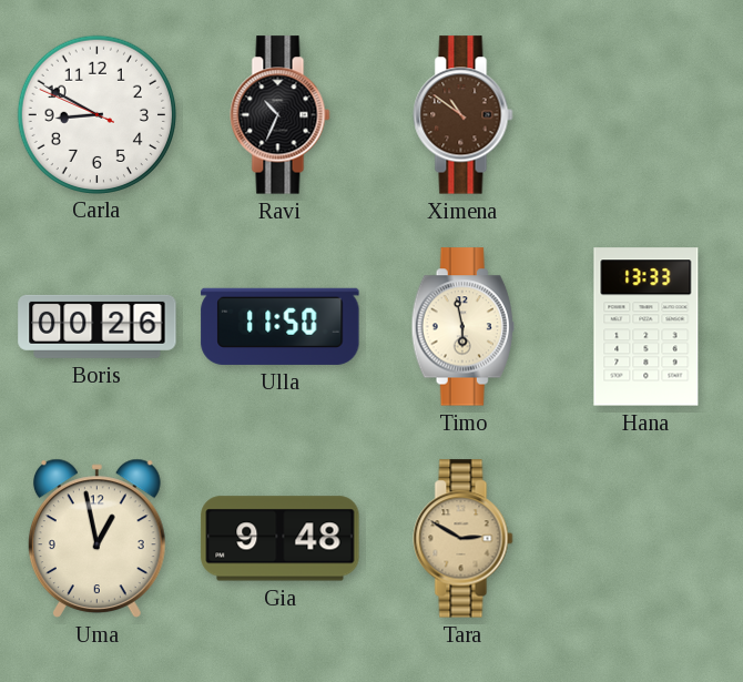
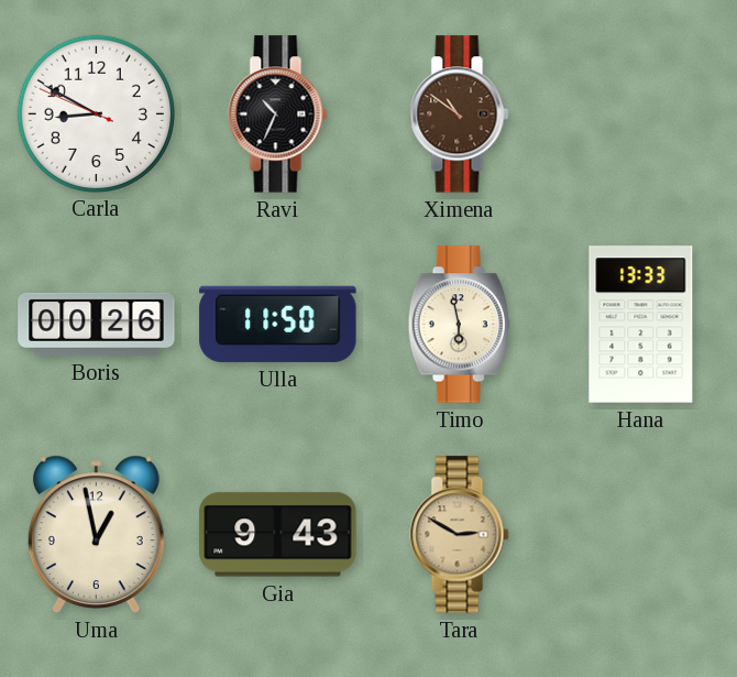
Gia: 9:48 -> 9:43 (278, 535)
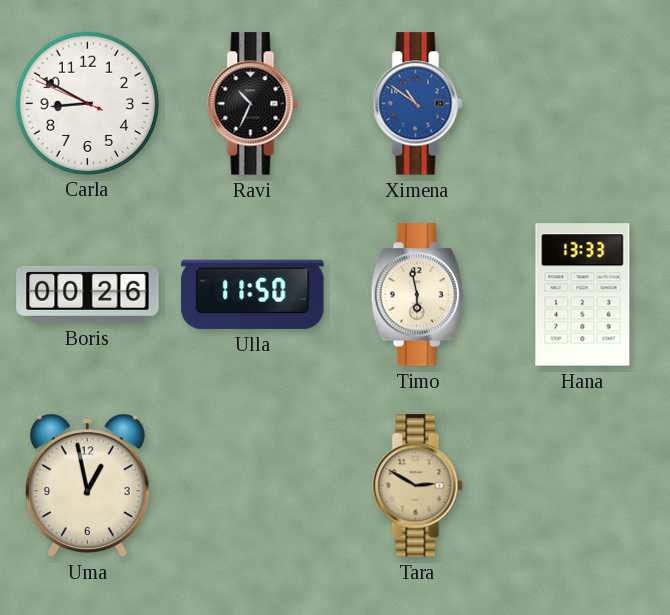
Ximena dial: brown -> blue (418, 104)
Gia: 9:43 -> none (278, 535)
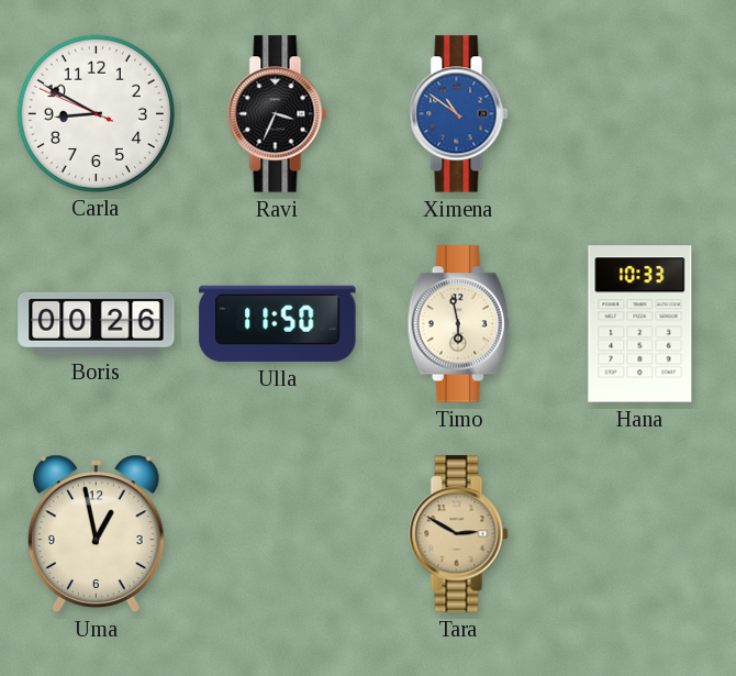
Ravi: 10:34 -> 3:34 (278, 114)
Hana: 13:33 -> 10:33 (640, 324)
